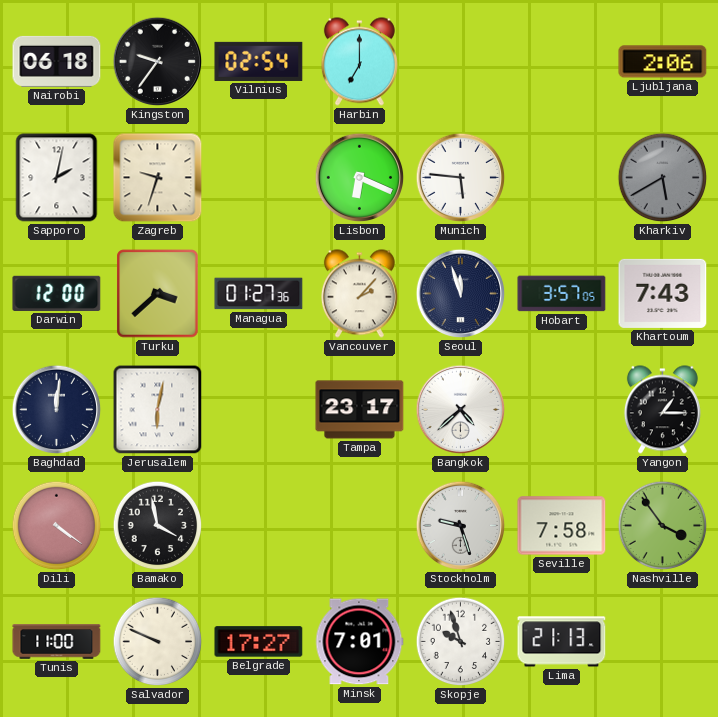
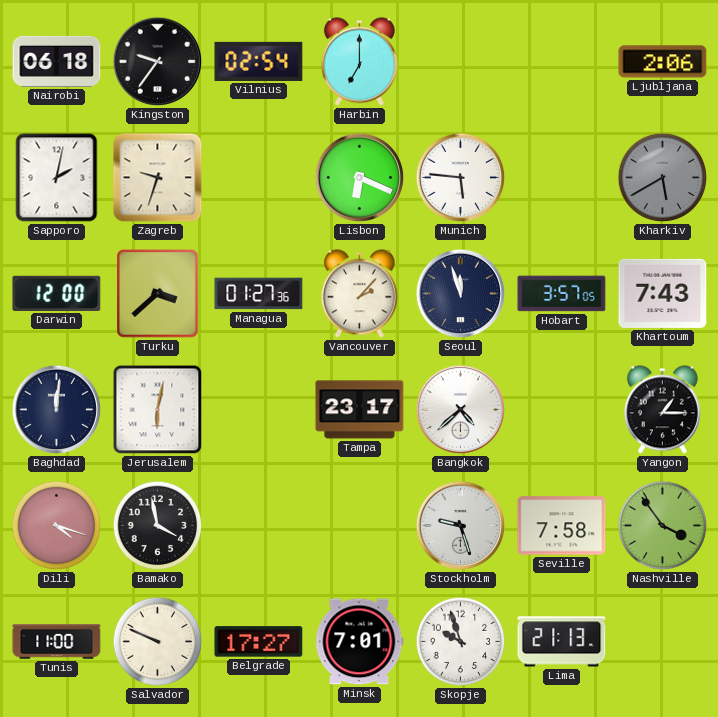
Dili: 4:21 -> 4:18 (57, 526)
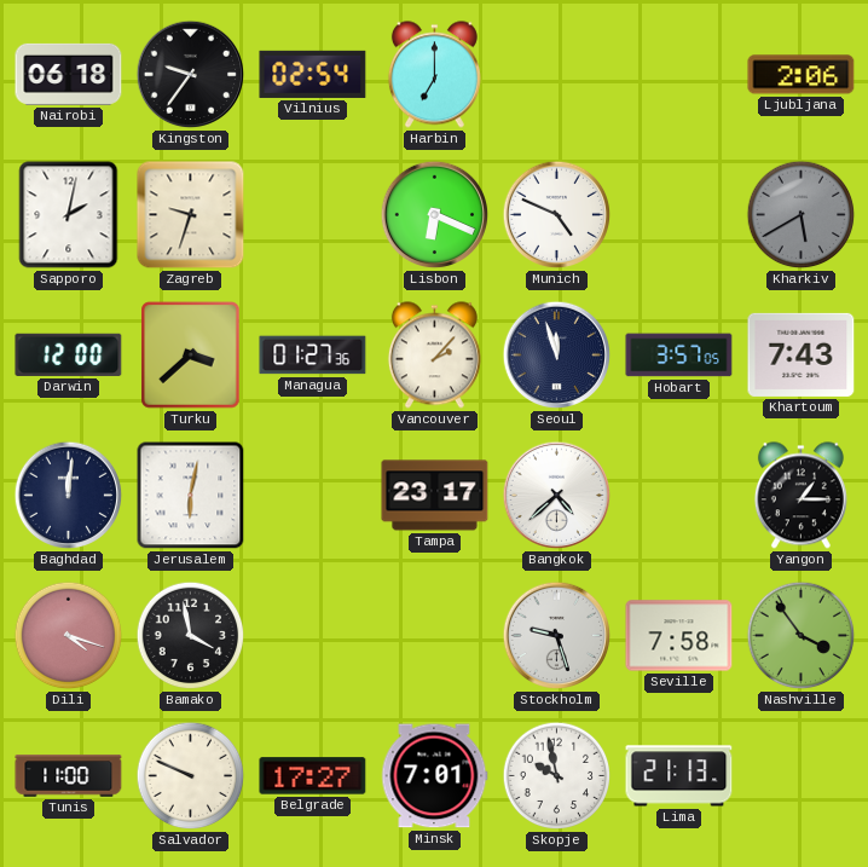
Munich: 5:46 -> 4:49 (557, 215)
Skopje: 9:57 -> 9:58 (557, 776)
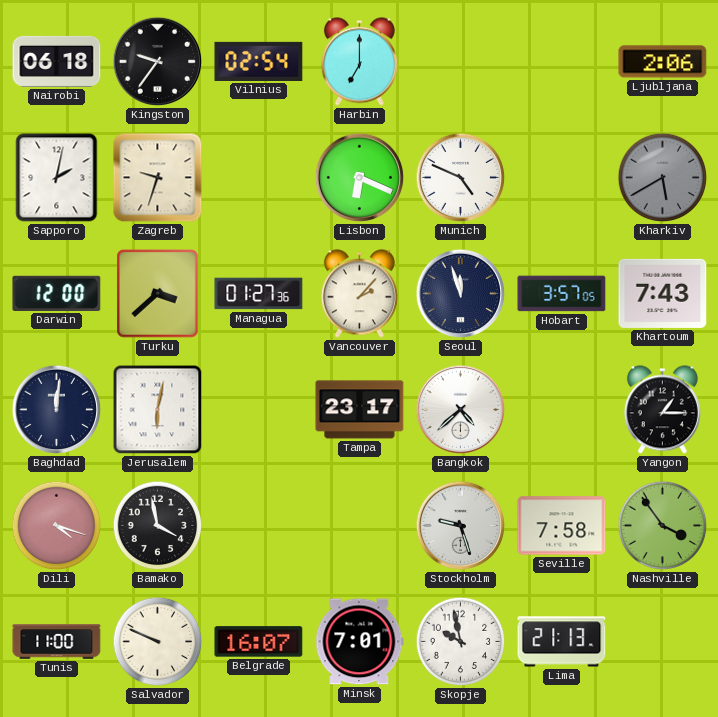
Belgrade: 17:27 -> 16:07 (259, 642)
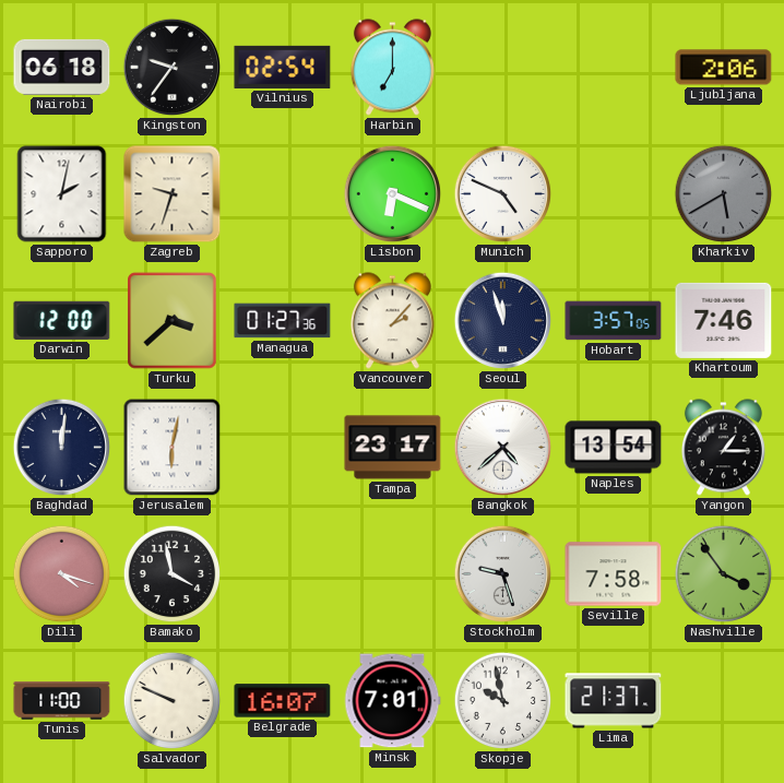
Khartoum: 7:43 -> 7:46 (724, 320)
Naples: none -> 13:54 (614, 448)
Lima: 21:13 -> 21:37 (614, 701)
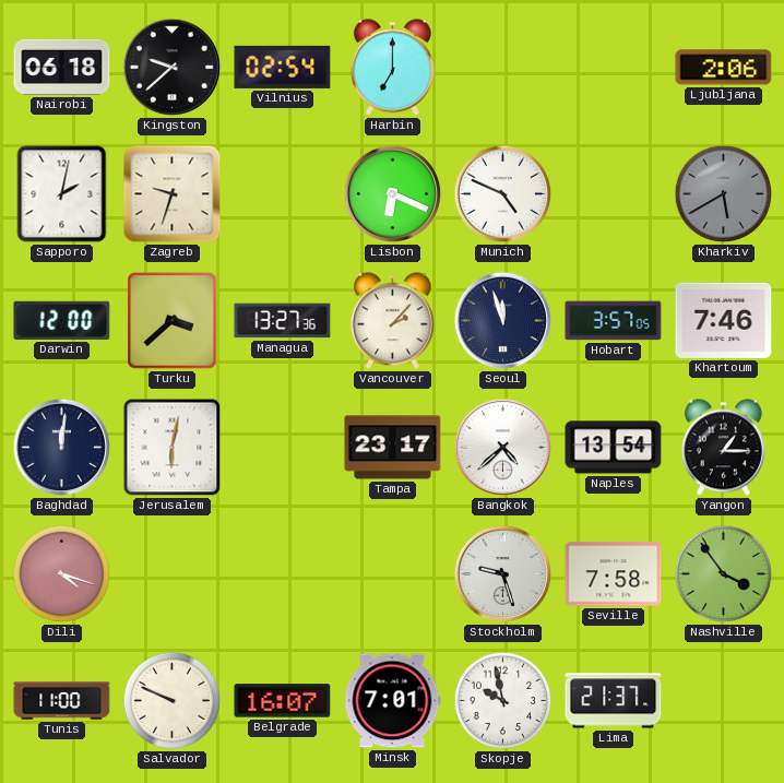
Kingston: 9:36 -> 9:38 (173, 68)
Managua: 01:27 -> 13:27 (283, 321)
Bamako: 3:58 -> none (173, 574)
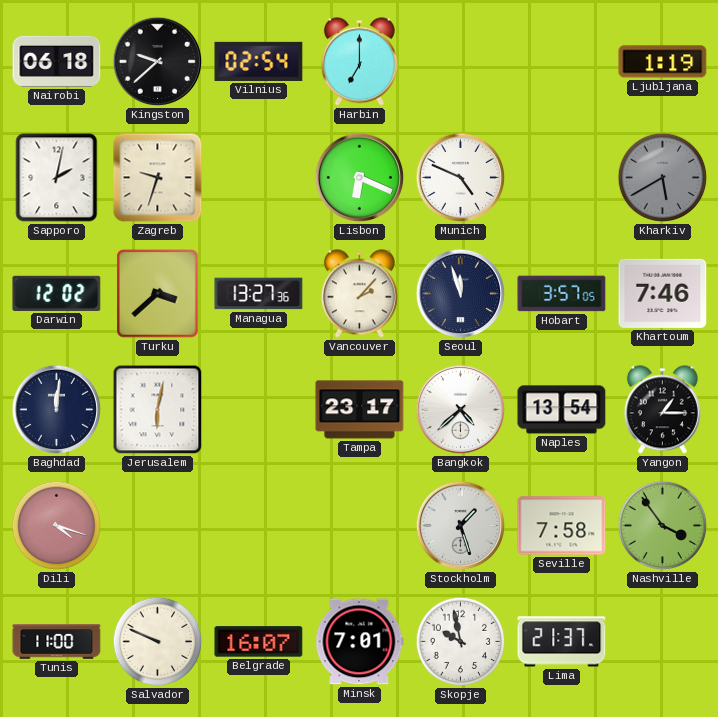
Ljubljana: 2:06 -> 1:19 (663, 62)
Darwin: 12:00 -> 12:02 (57, 293)
Stockholm: 9:27 -> 1:27 (461, 526)
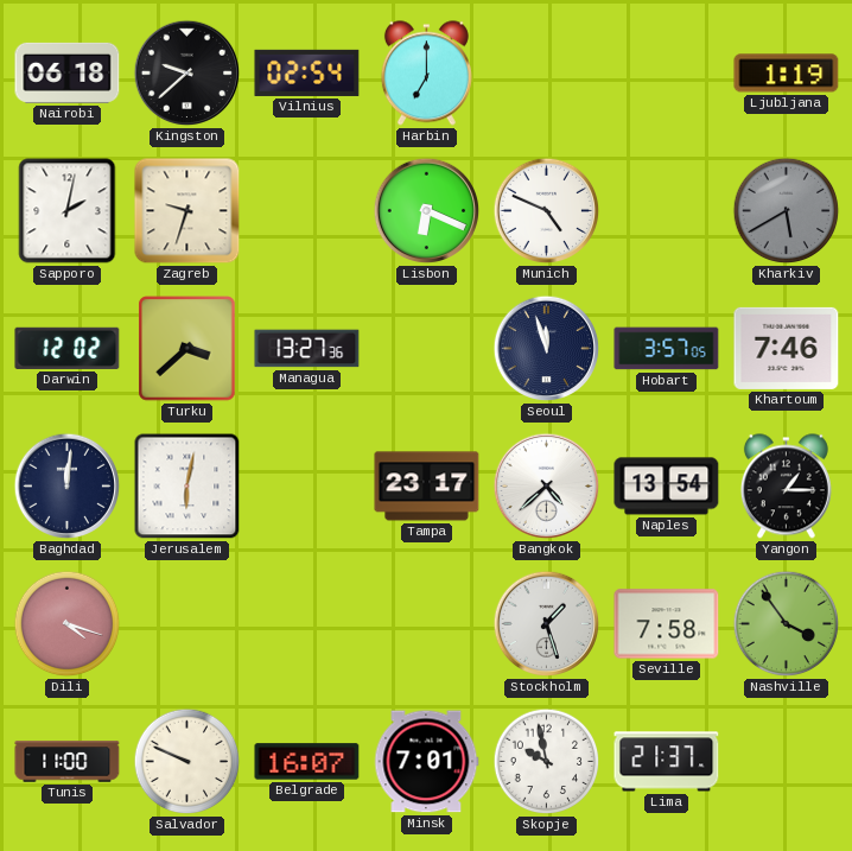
Vancouver: 2:07 -> none (359, 294)
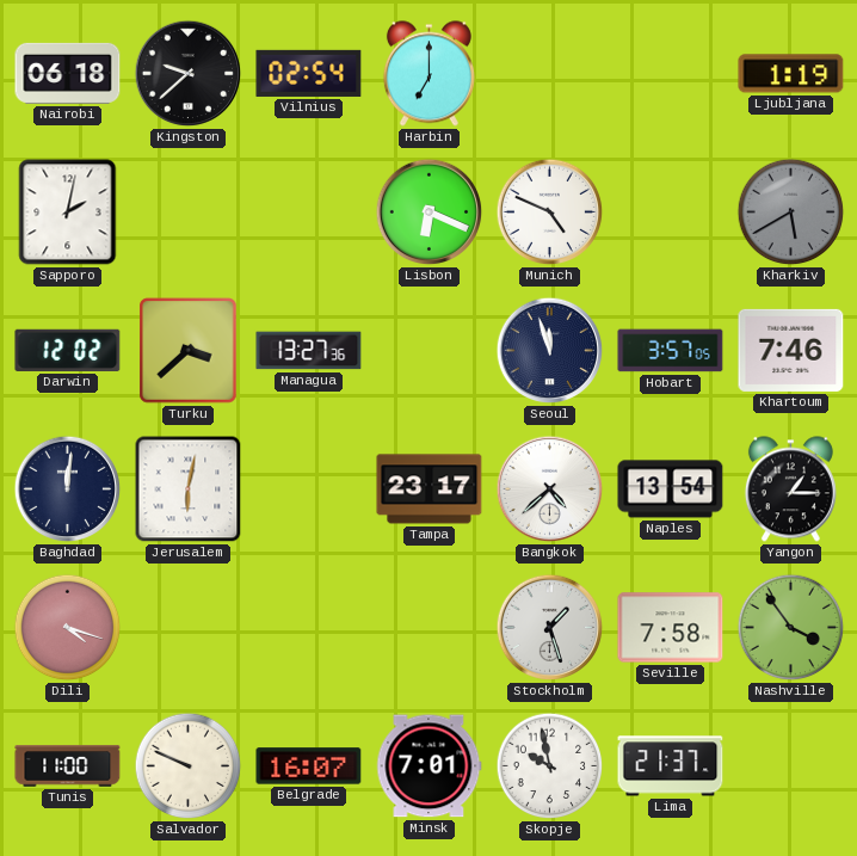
Zagreb: 9:33 -> none (187, 211)
